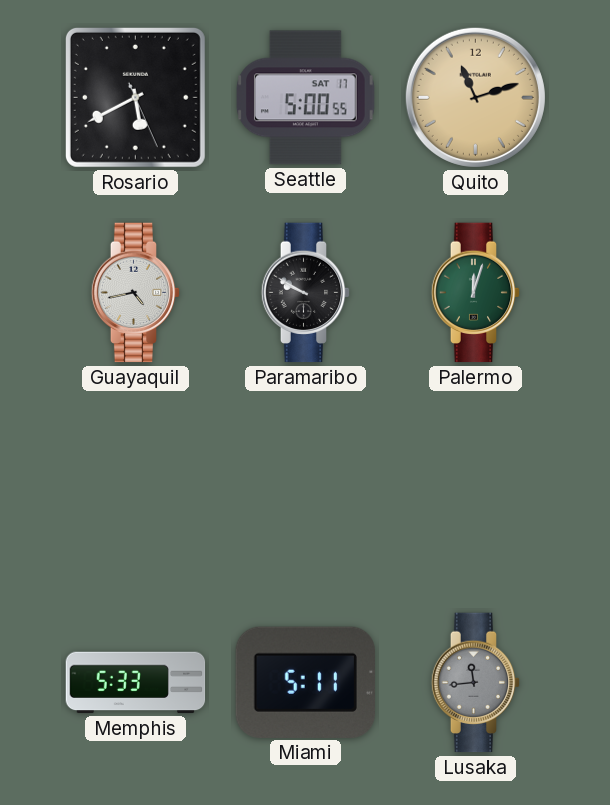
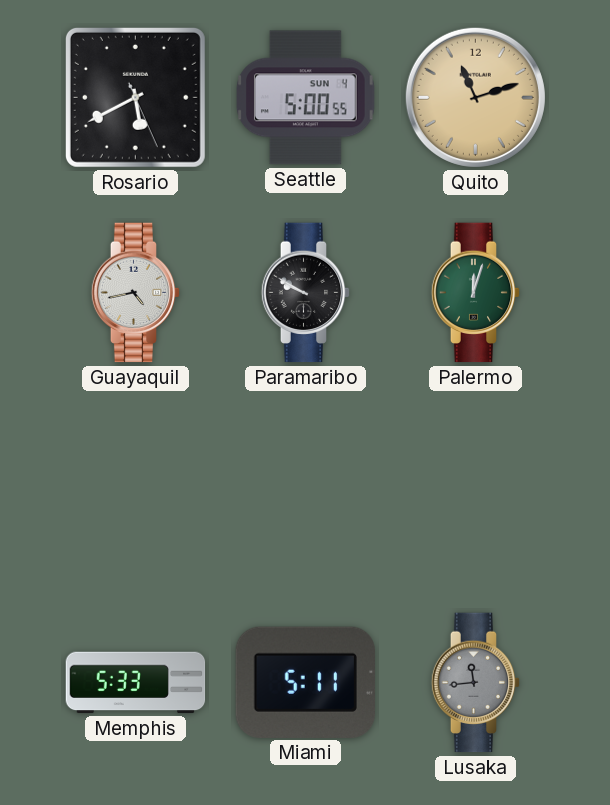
Seattle date: SAT 17 -> SUN 4 (306, 98)
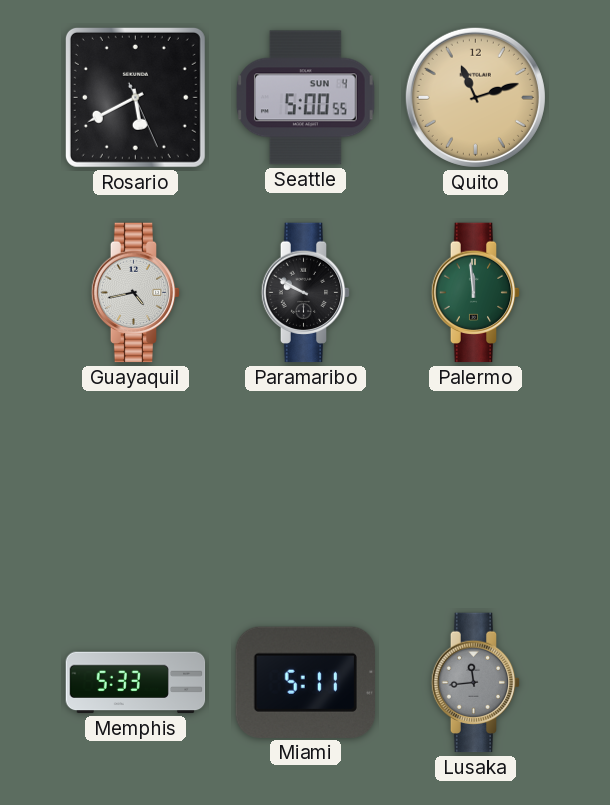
Palermo: 12:03 -> 11:59 (476, 293)
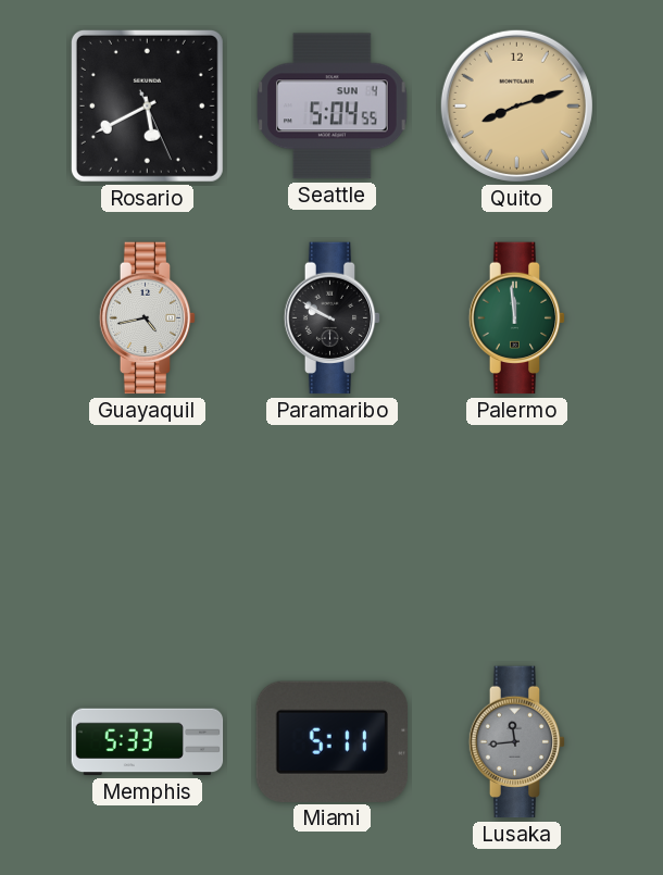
Seattle: 5:00 -> 5:04 (333, 107)
Quito: 11:12 -> 8:12 (516, 105)
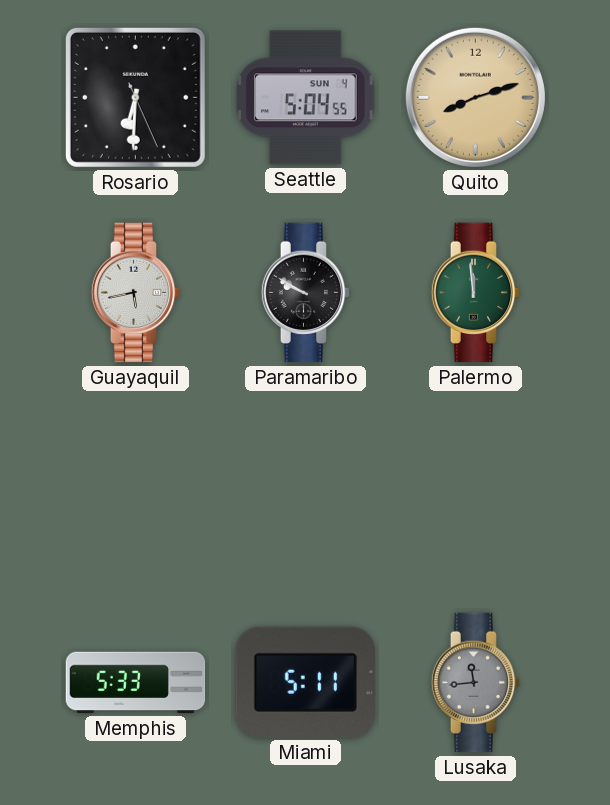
Rosario: 5:40 -> 6:30 (135, 97)
Guayaquil: 4:43 -> 5:43 (136, 293)
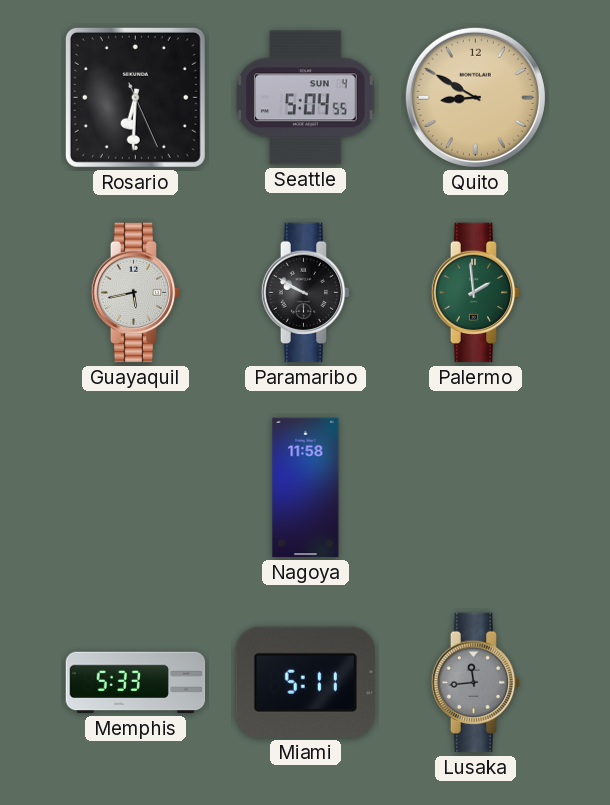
Quito: 8:12 -> 8:50 (475, 97)
Palermo: 11:59 -> 1:59 (476, 293)
Nagoya: none -> 11:58 (306, 488)
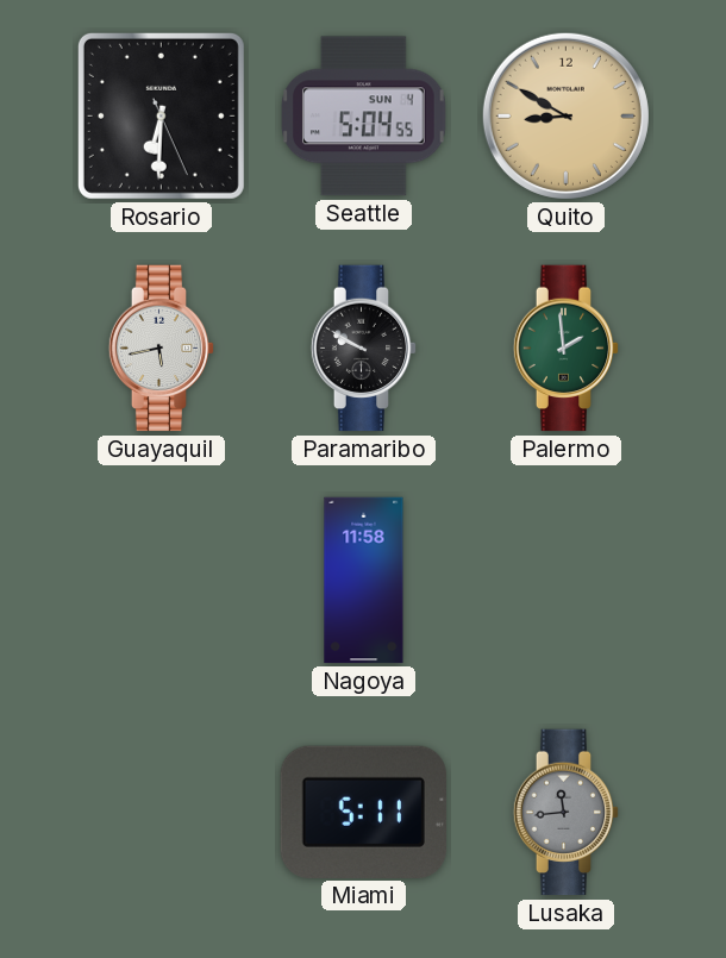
Memphis: 5:33 -> none (136, 683)
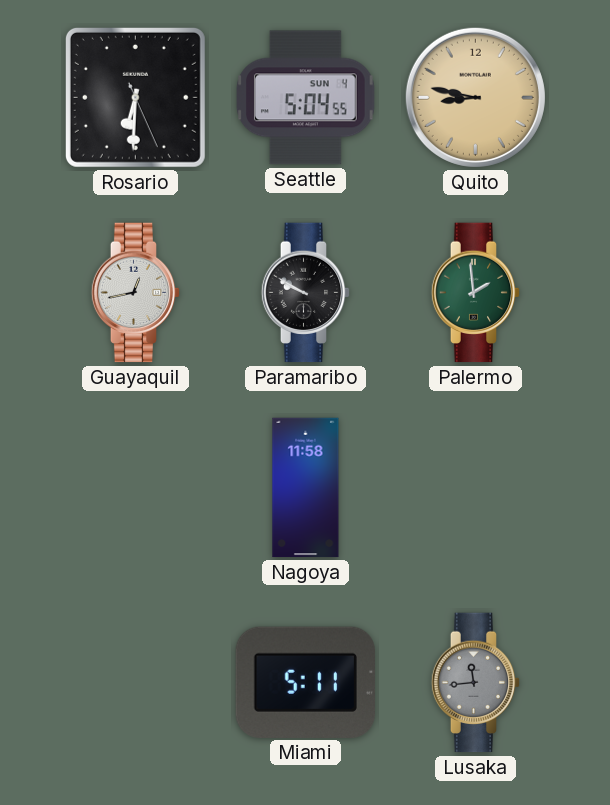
Quito: 8:50 -> 8:47 (475, 97)
Guayaquil: 5:43 -> 12:43 (136, 293)
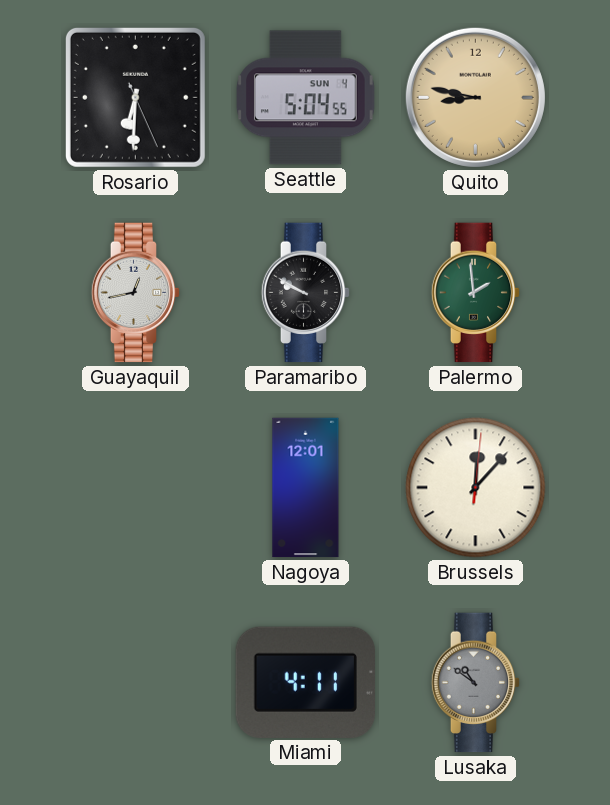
Nagoya: 11:58 -> 12:01 (306, 488)
Brussels: none -> 12:07 (476, 488)
Miami: 5:11 -> 4:11 (305, 682)
Lusaka: 11:44 -> 10:51 (476, 683)
